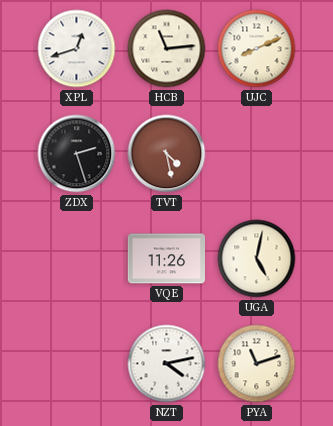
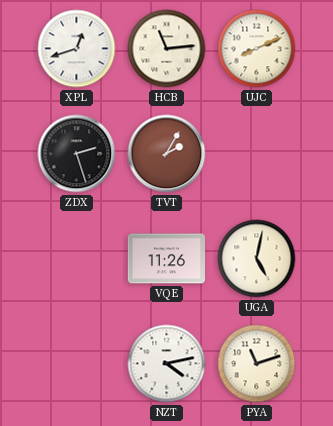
TVT: 4:28 -> 2:05 (167, 154)
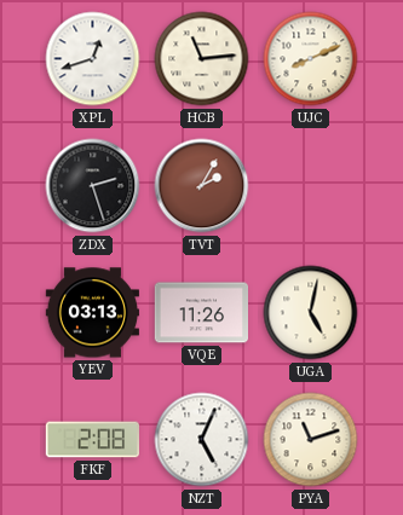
YEV: none -> 03:13 (92, 313)
FKF: none -> 2:08 (92, 440)
NZT: 4:13 -> 5:04 (202, 440)
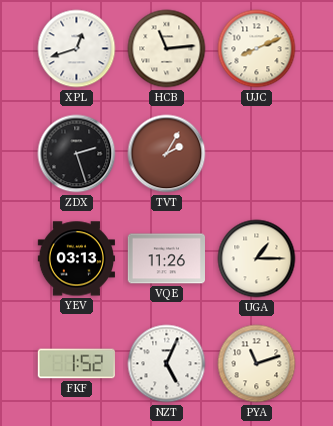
UGA: 5:02 -> 1:15 (257, 259)
FKF: 2:08 -> 1:52 (76, 364)
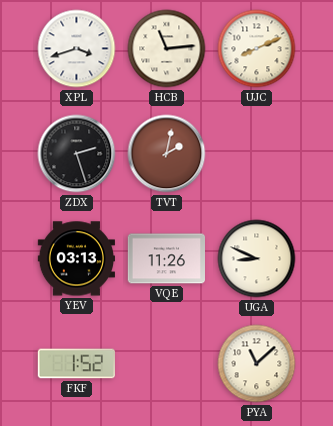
XPL: 12:42 -> 3:42 (77, 49)
TVT: 2:05 -> 2:02 (167, 154)
UGA: 1:15 -> 8:49 (257, 259)
NZT: 5:04 -> none (167, 364)
PYA: 11:12 -> 11:08 (257, 364)
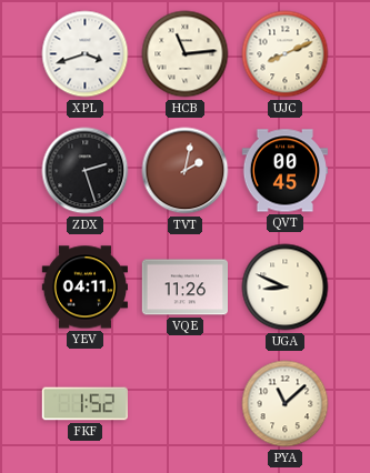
QVT: none -> 00:45 (284, 171)
YEV: 03:13 -> 04:11 (84, 288)
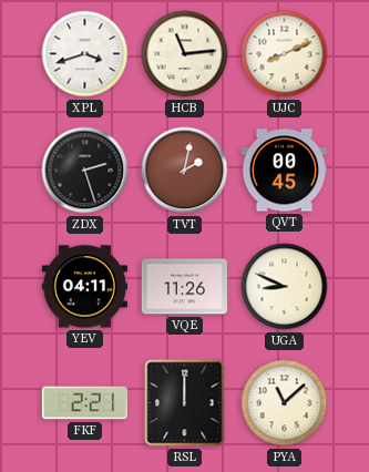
FKF: 1:52 -> 2:21 (84, 403)
RSL: none -> 12:00 (185, 403)
